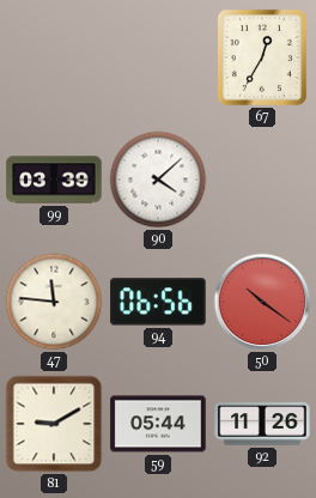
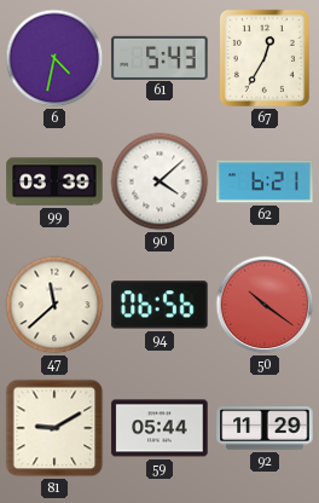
6: none -> 4:32 (54, 58)
61: none -> 5:43 (159, 57)
62: none -> 6:21 (265, 181)
47: 11:46 -> 11:38 (54, 305)
92: 11:26 -> 11:29 (265, 428)
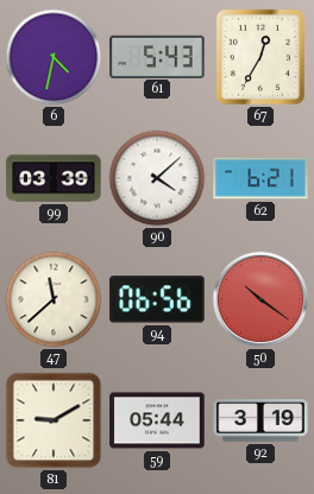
92: 11:29 -> 3:19 (260, 420)
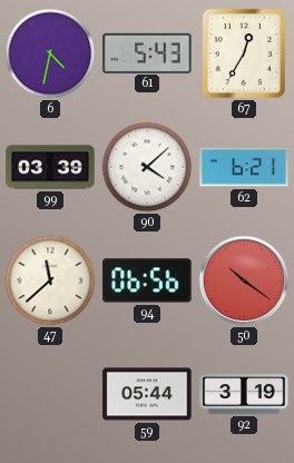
81: 9:10 -> none (54, 420)
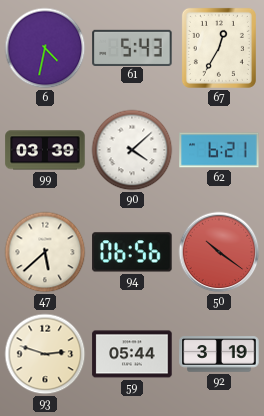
47: 11:38 -> 5:38 (45, 252)
93: none -> 2:48 (45, 354)
